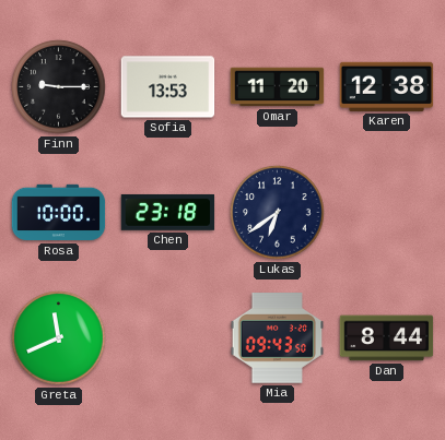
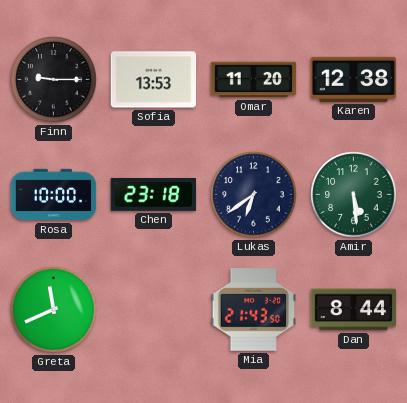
Amir: none -> 5:29 (354, 195)
Mia: 09:43 -> 21:43 (254, 310)
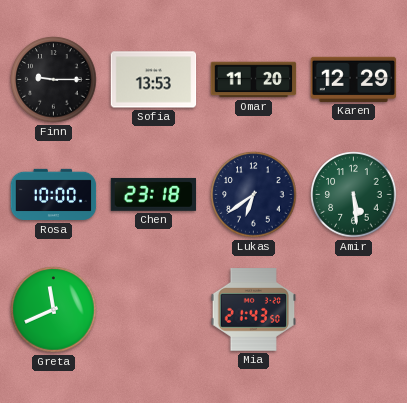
Karen: 12:38 -> 12:29 (354, 79)
Dan: 8:44 -> none (354, 310)
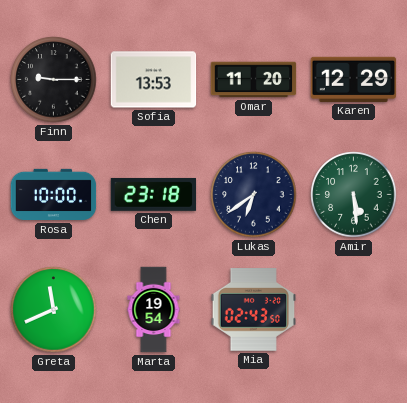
Marta: none -> 19:54 (154, 310)
Mia: 21:43 -> 02:43 (254, 310)
